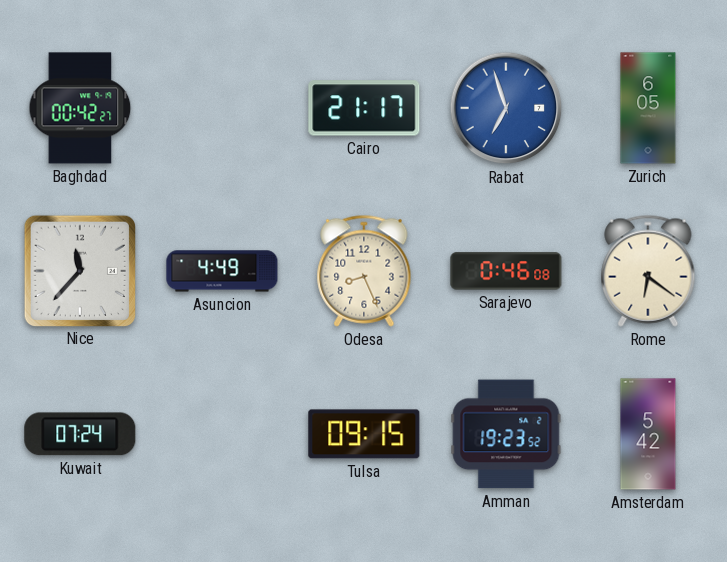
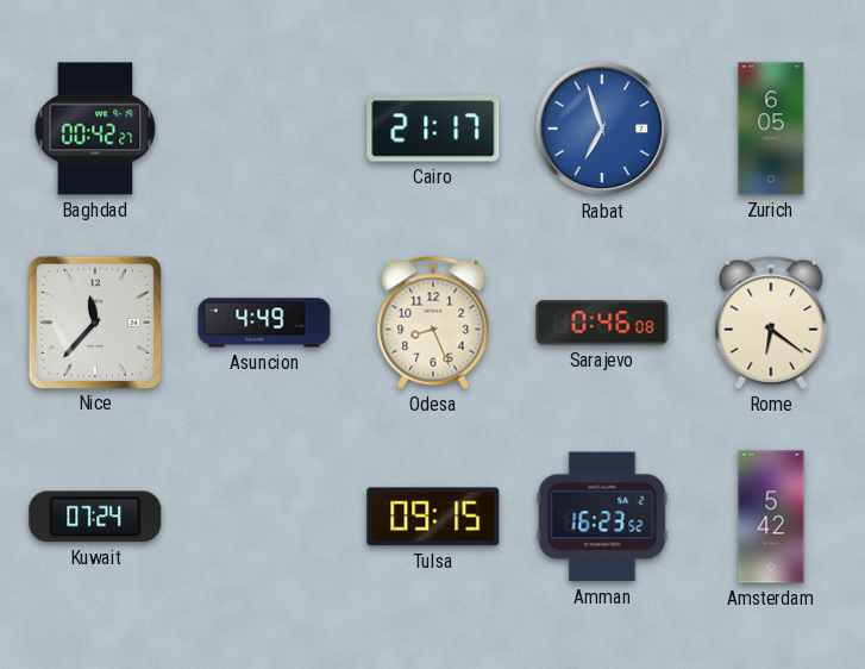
Amman: 19:23 -> 16:23 (602, 517)
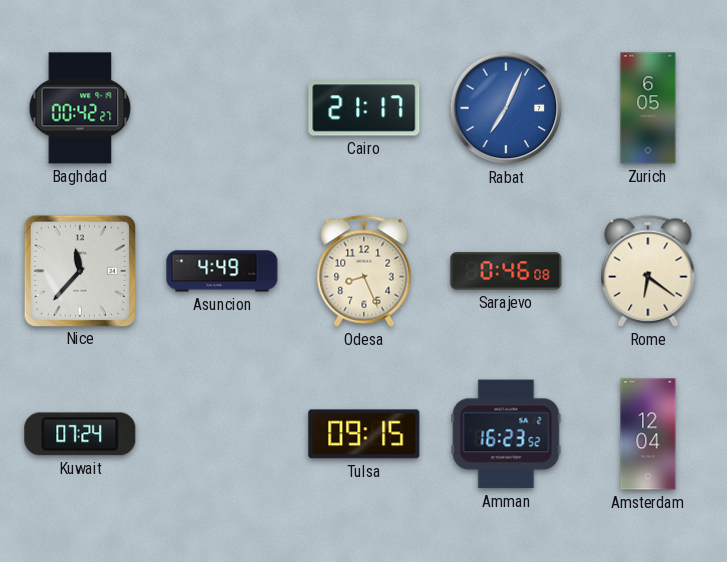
Rabat: 6:57 -> 7:04 (506, 108)
Amsterdam: 5:42 -> 12:04 (648, 434)
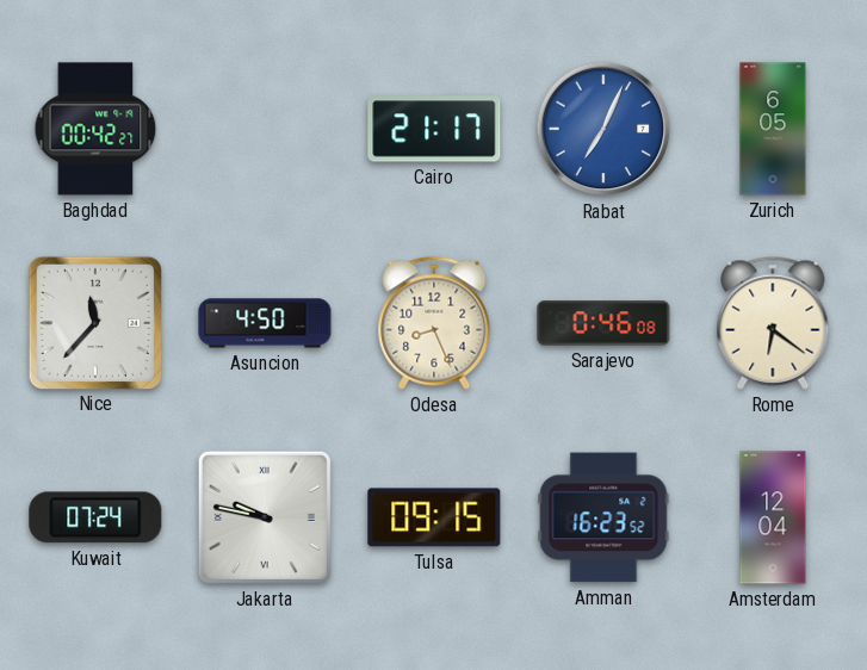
Asuncion: 4:49 -> 4:50 (265, 323)
Jakarta: none -> 9:47 (265, 517)
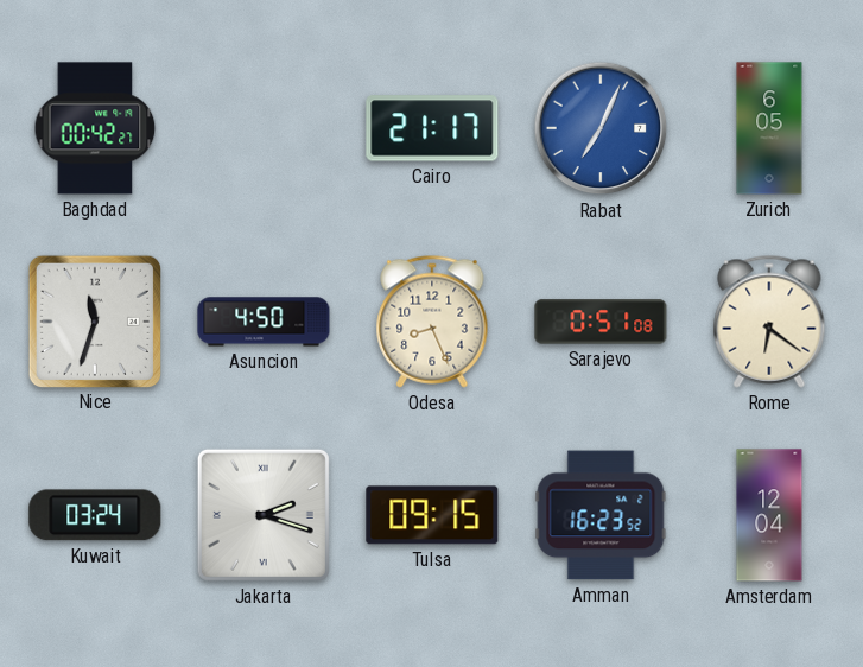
Nice: 11:37 -> 11:33 (94, 320)
Sarajevo: 0:46 -> 0:51 (601, 322)
Kuwait: 07:24 -> 03:24 (95, 515)
Jakarta: 9:47 -> 2:18 (264, 515)
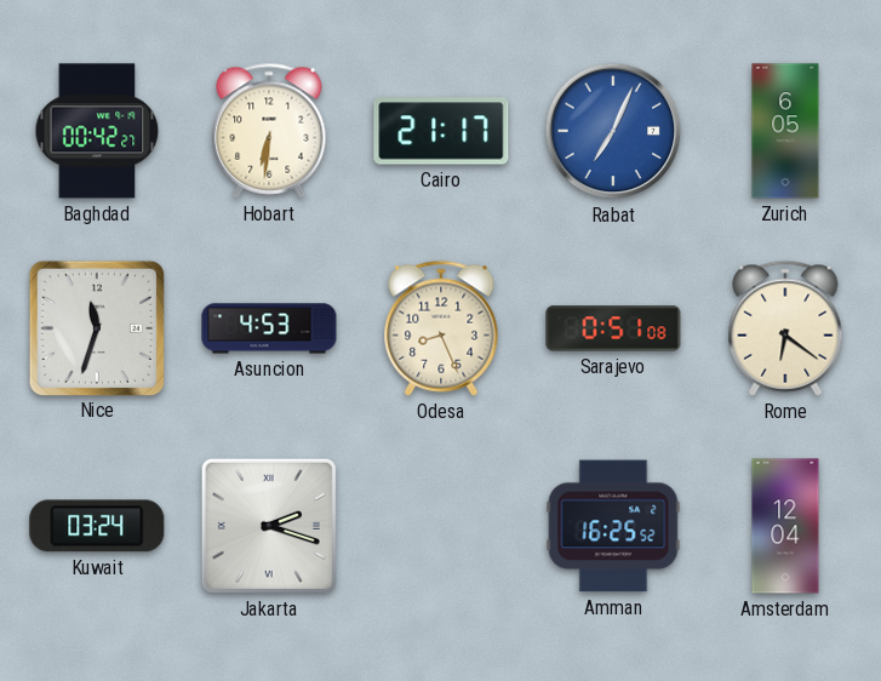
Hobart: none -> 6:31 (269, 131)
Asuncion: 4:50 -> 4:53 (269, 328)
Tulsa: 09:15 -> none (432, 515)
Amman: 16:23 -> 16:25 (613, 526)
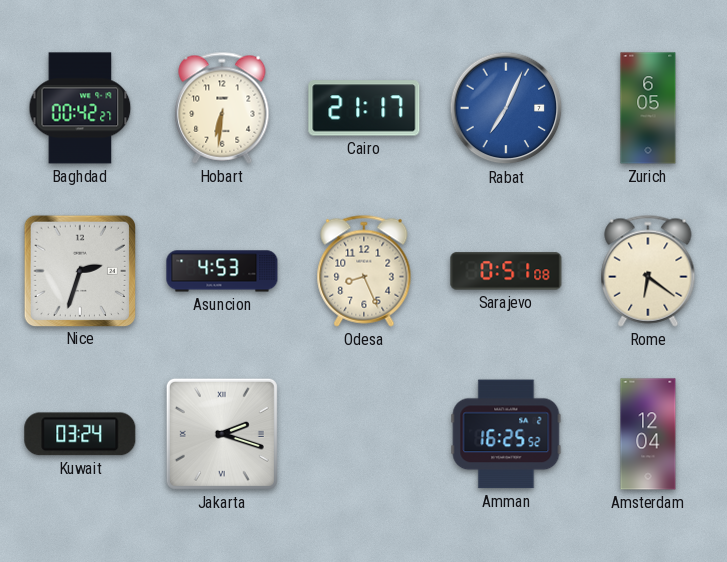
Nice: 11:33 -> 2:33 (79, 270)
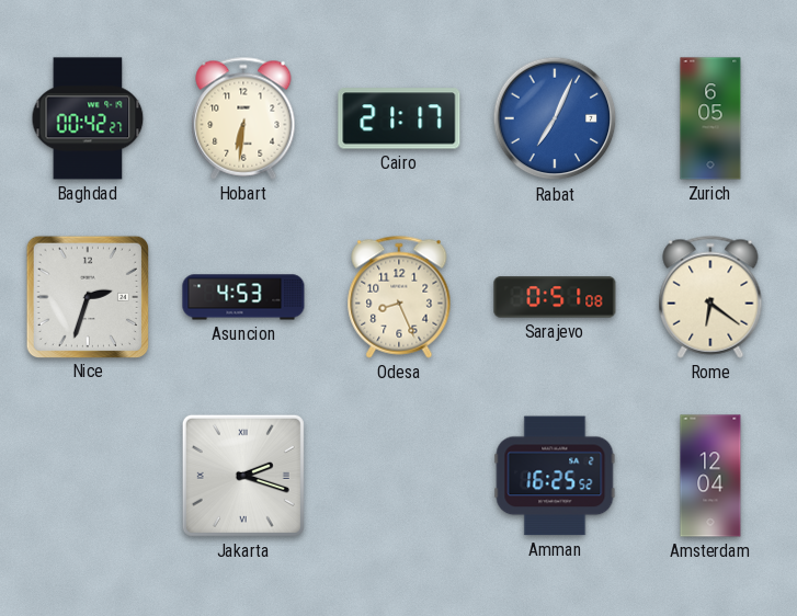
Kuwait: 03:24 -> none (80, 434)
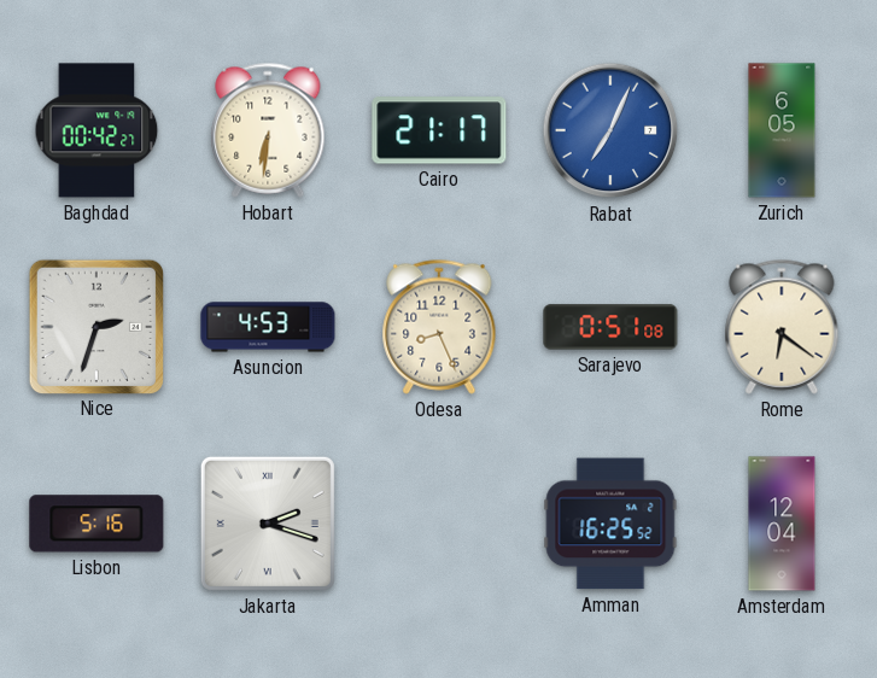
Lisbon: none -> 5:16 (97, 524)
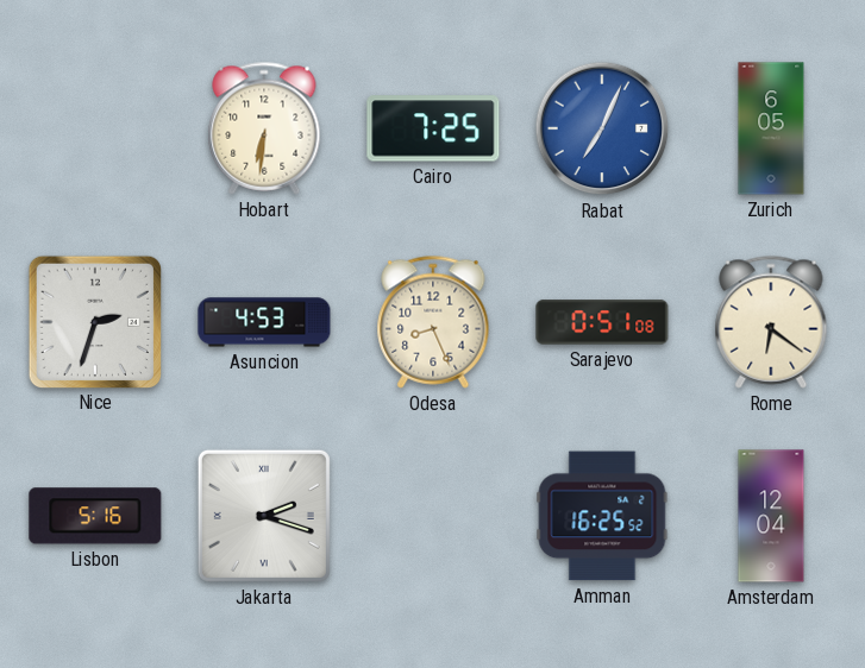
Baghdad: 00:42 -> none (97, 130)
Cairo: 21:17 -> 7:25 (433, 128)
